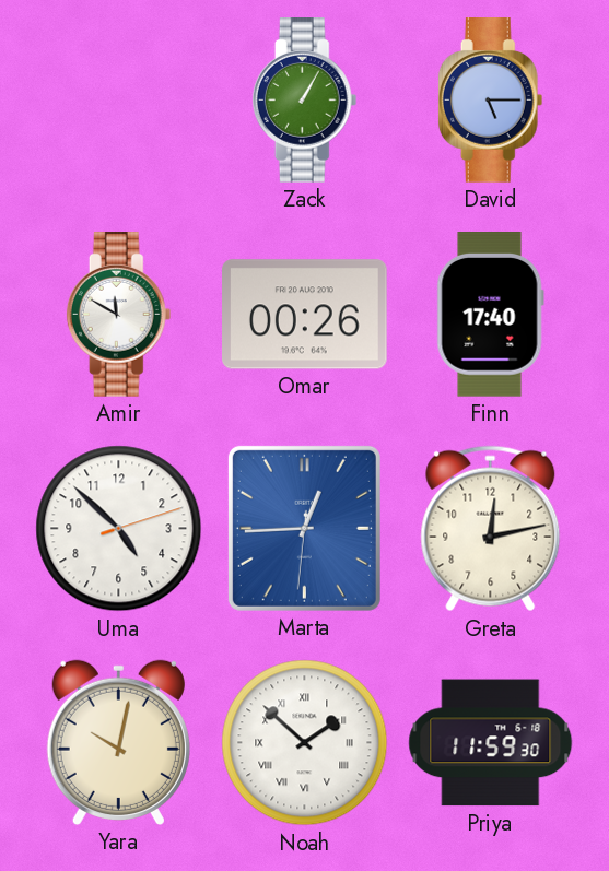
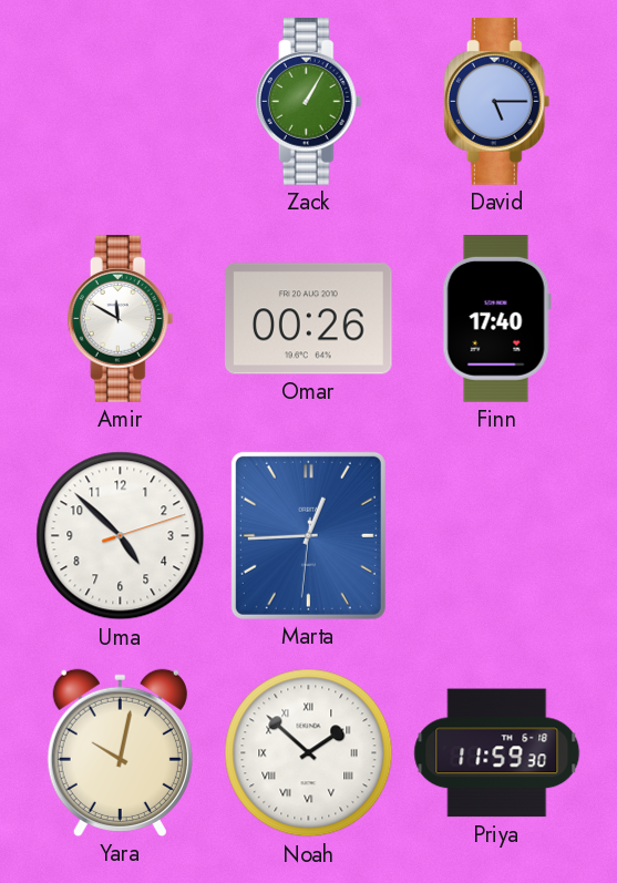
Greta: 12:13 -> none (491, 529)
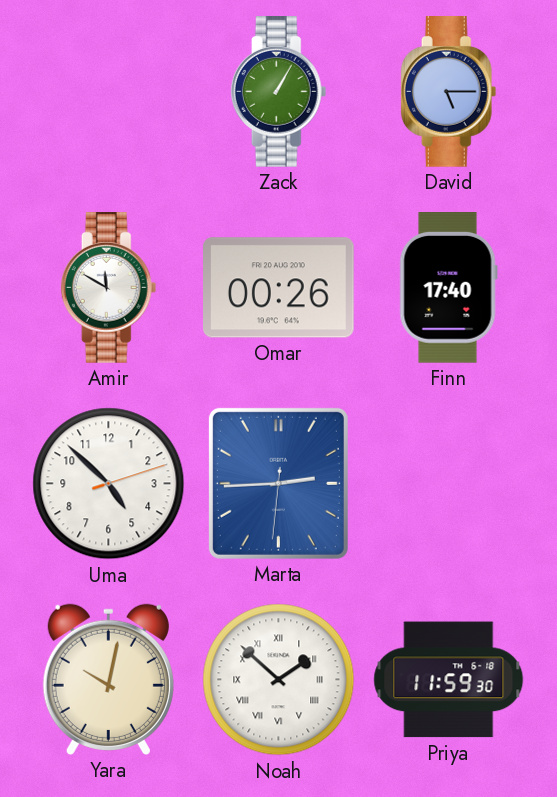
Marta: 12:44 -> 2:44 (278, 483)
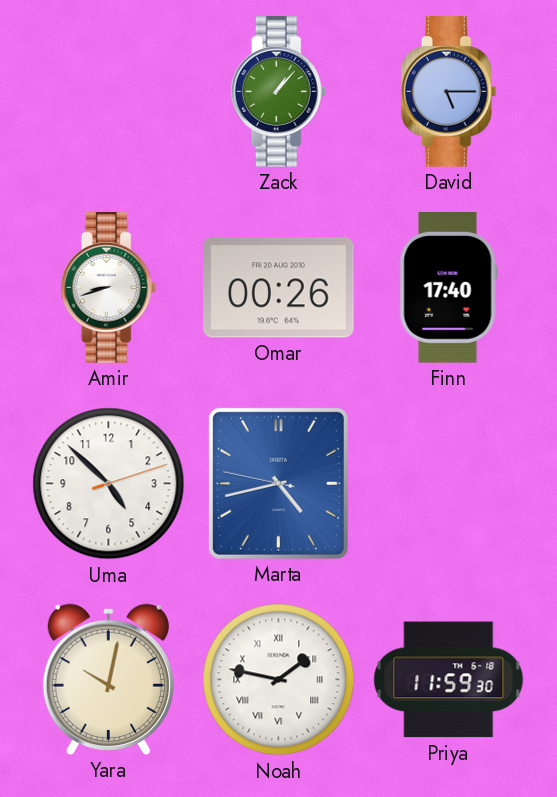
Zack: 1:05 -> 1:07 (279, 92)
Amir: 11:50 -> 8:42 (109, 288)
Marta: 2:44 -> 4:42 (278, 483)
Noah: 1:52 -> 1:47 (279, 680)
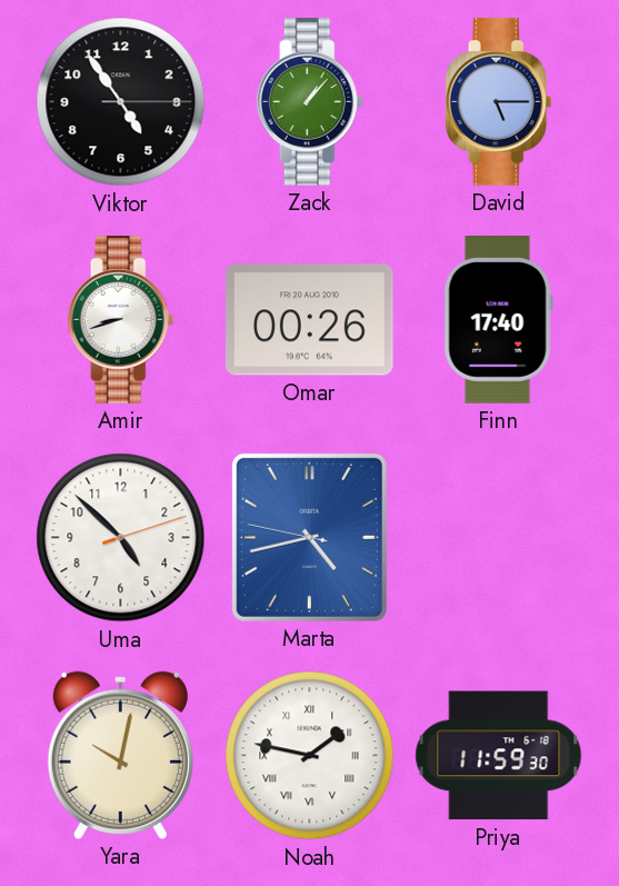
Viktor: none -> 4:54 (121, 102)
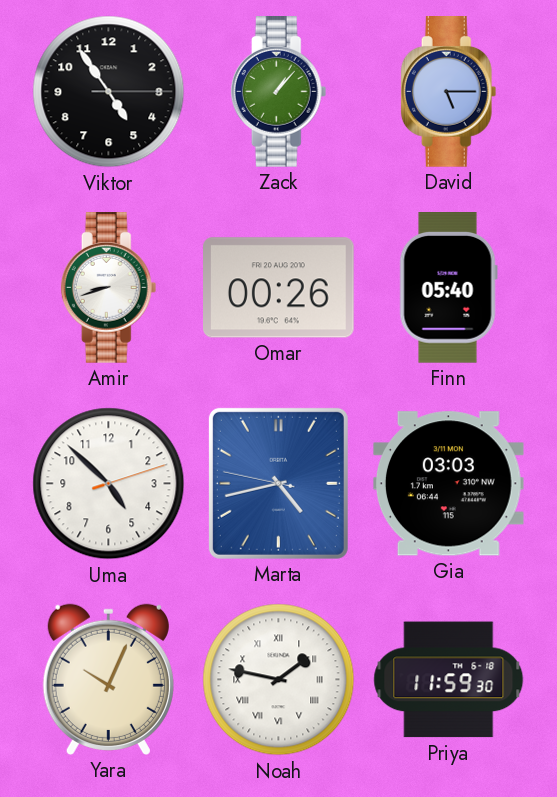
Finn: 17:40 -> 05:40 (448, 288)
Gia: none -> 03:03 (448, 484)
Yara: 10:02 -> 10:04 (108, 679)
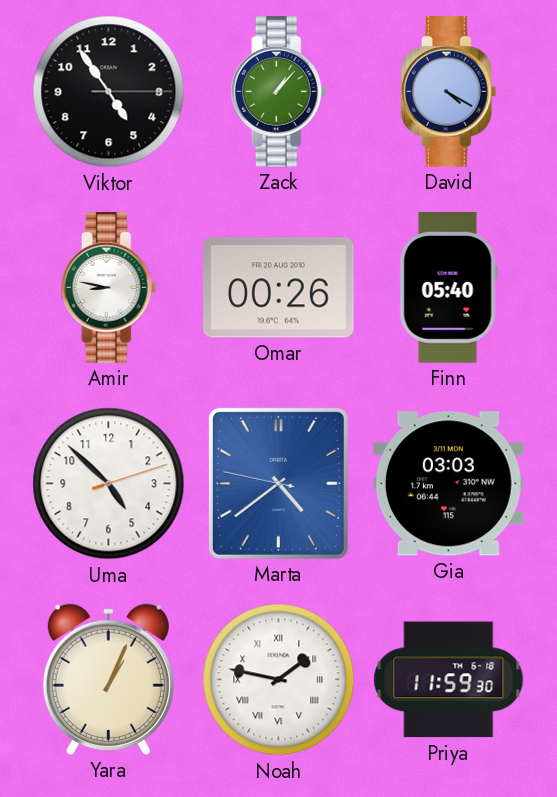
David: 5:15 -> 4:20 (449, 92)
Amir: 8:42 -> 8:47 (109, 288)
Marta: 4:42 -> 4:38 (278, 483)
Yara: 10:04 -> 1:04 (108, 679)
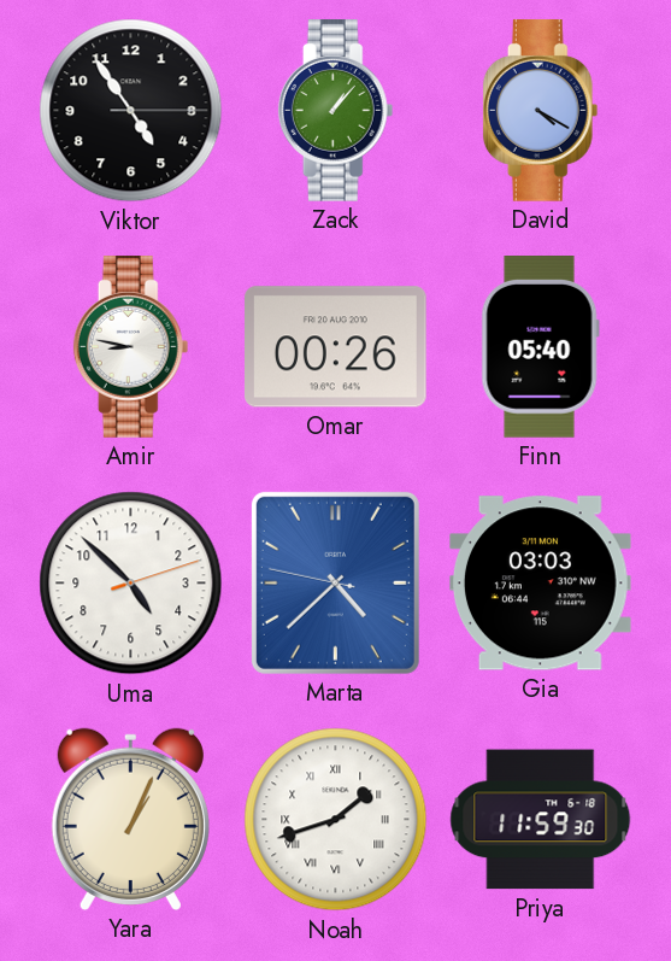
Marta: 4:38 -> 4:37 (335, 582)
Noah: 1:47 -> 1:42 (336, 820)
